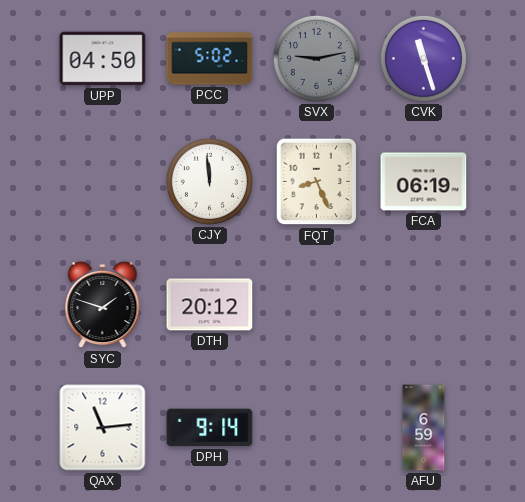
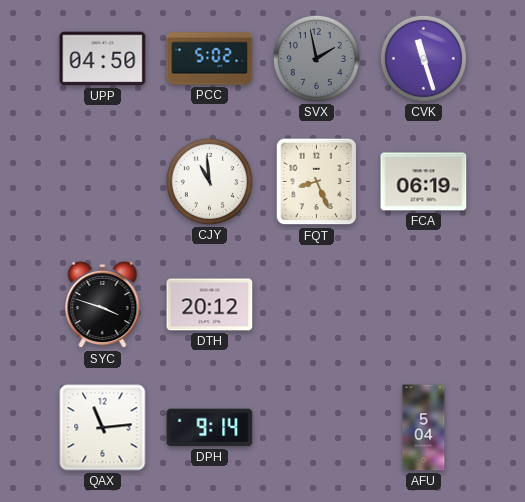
SVX: 9:13 -> 1:58 (316, 58)
CJY: 11:59 -> 10:59 (209, 181)
SYC: 1:48 -> 3:48 (103, 305)
AFU: 6:59 -> 5:04 (424, 428)
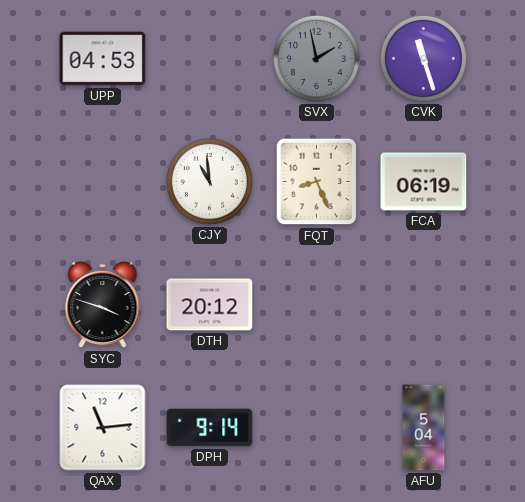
UPP: 04:50 -> 04:53 (103, 59)
PCC: 5:02 -> none (210, 59)
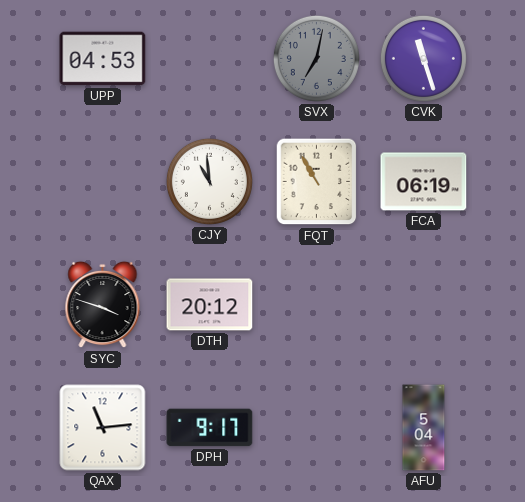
SVX: 1:58 -> 7:02 (316, 58)
FQT: 8:26 -> 10:55 (317, 182)
DPH: 9:14 -> 9:17 (210, 428)
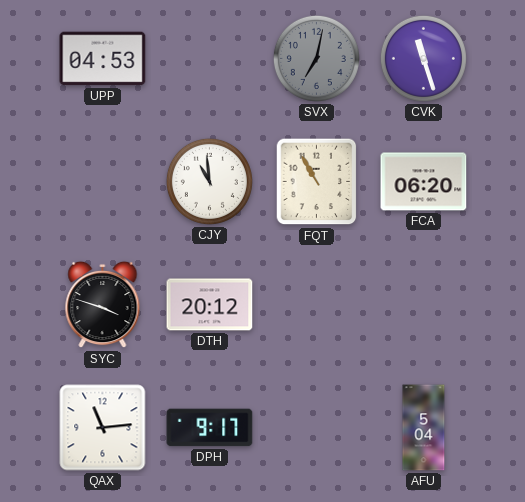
FCA: 06:19 -> 06:20 (424, 182)
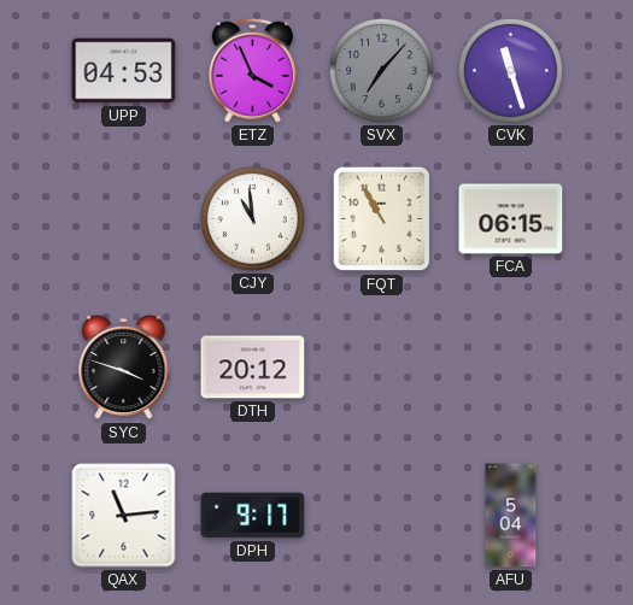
ETZ: none -> 3:56 (252, 70)
SVX: 7:02 -> 7:07 (381, 70)
FCA: 06:20 -> 06:15 (511, 219)
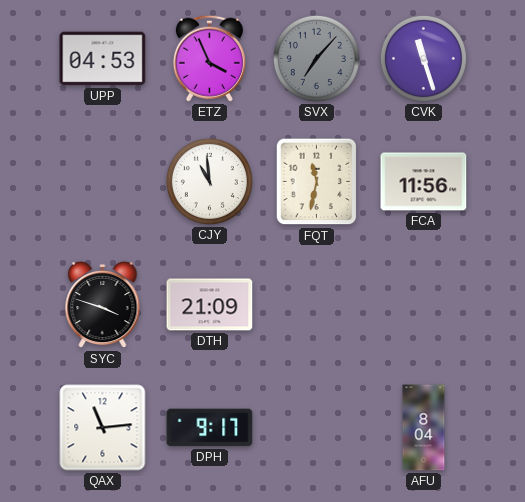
FQT: 10:55 -> 11:32 (317, 182)
FCA: 06:15 -> 11:56 (424, 182)
DTH: 20:12 -> 21:09 (210, 305)
AFU: 5:04 -> 8:04 (424, 428)
